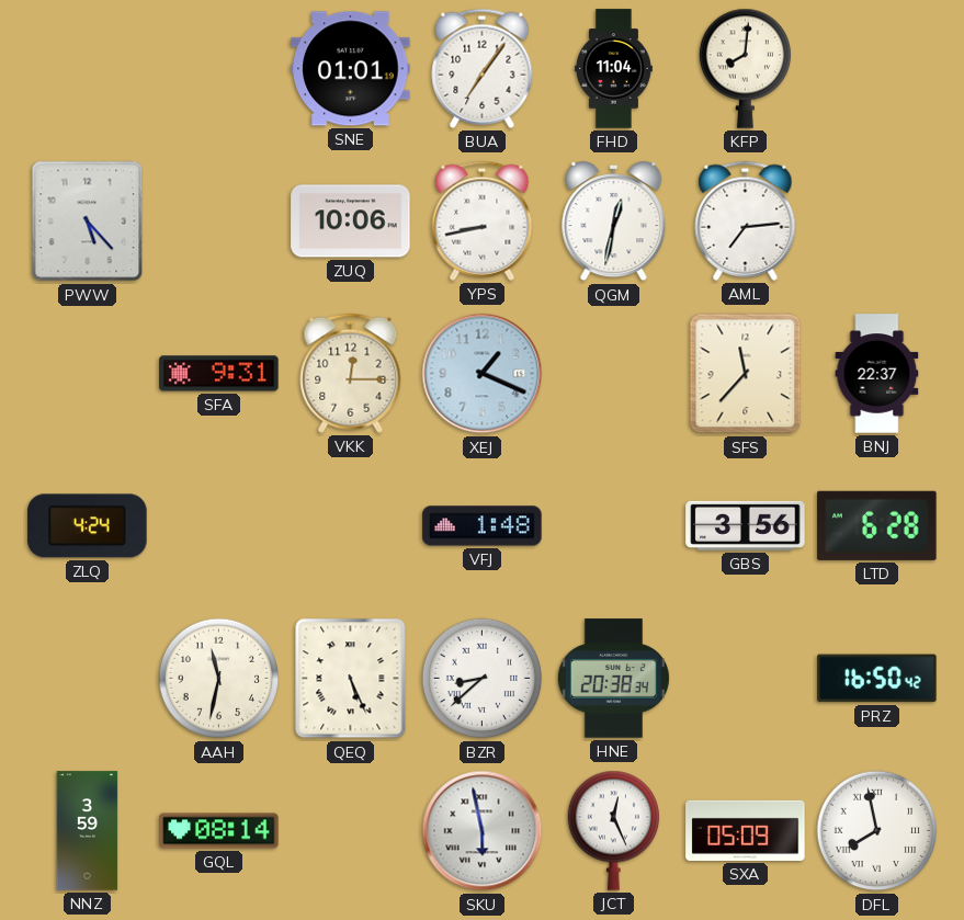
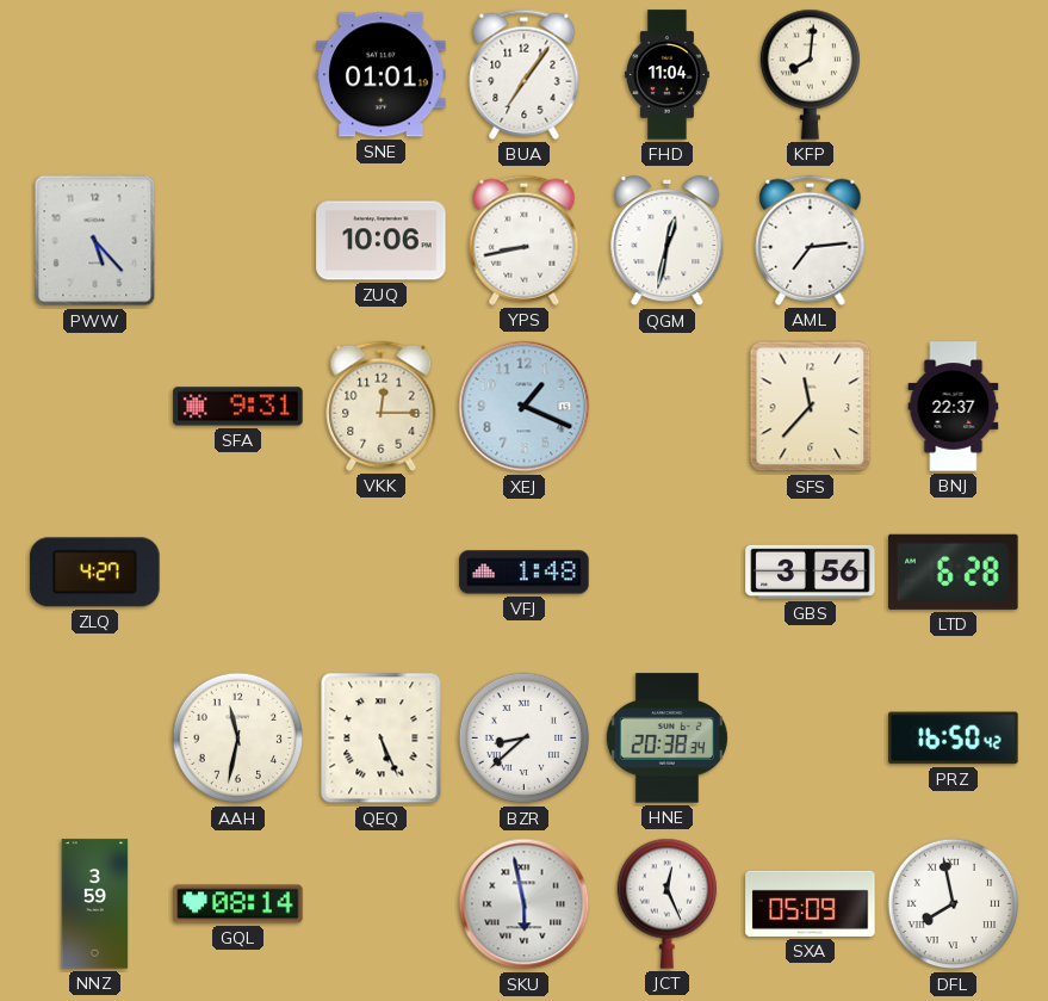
ZLQ: 4:24 -> 4:27 (95, 573)
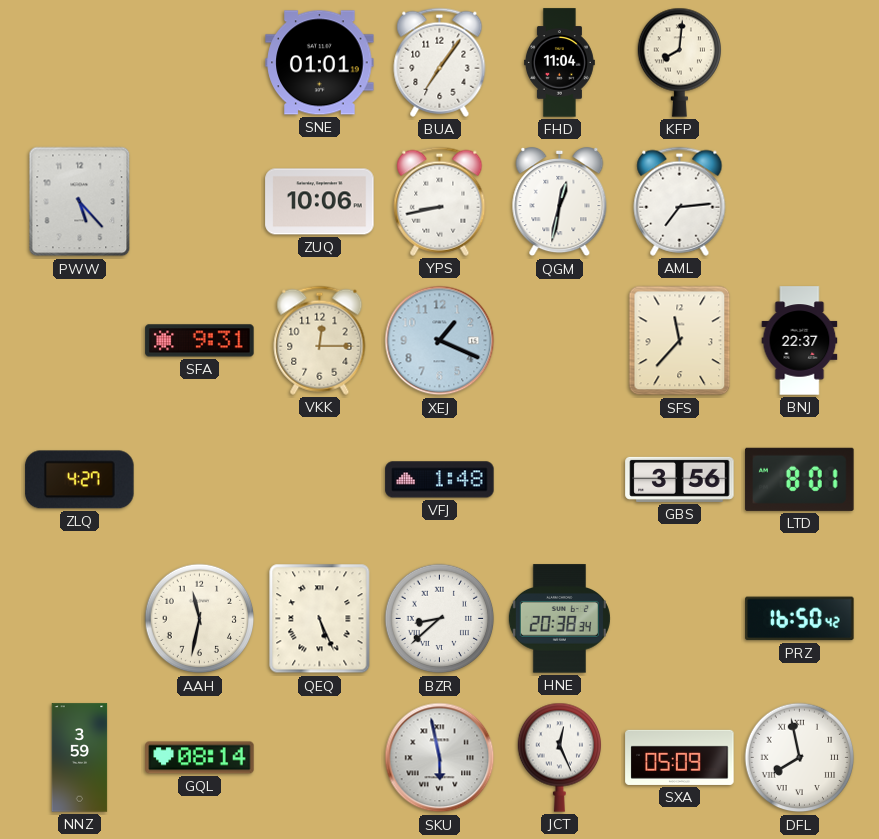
LTD: 6:28 -> 8:01 (800, 479)
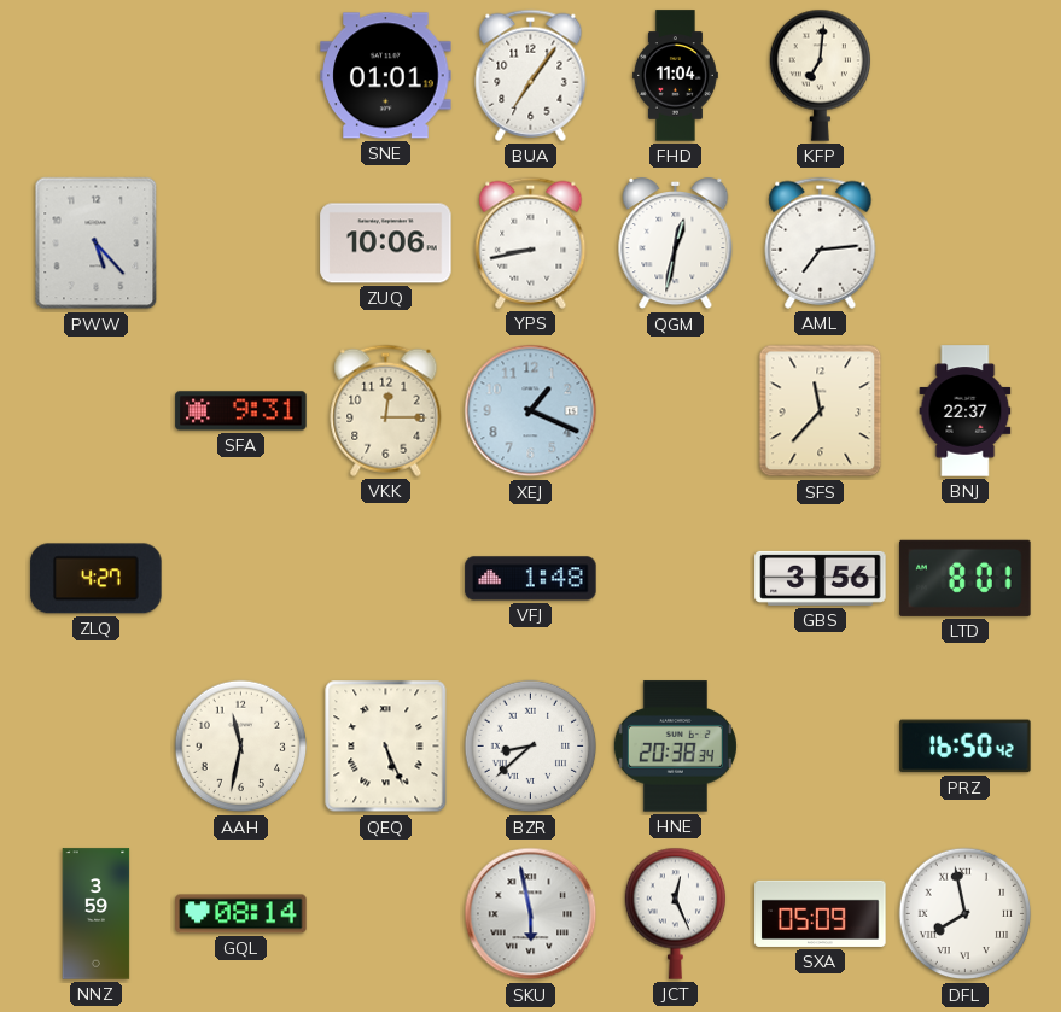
KFP: 8:01 -> 7:01 (820, 75)
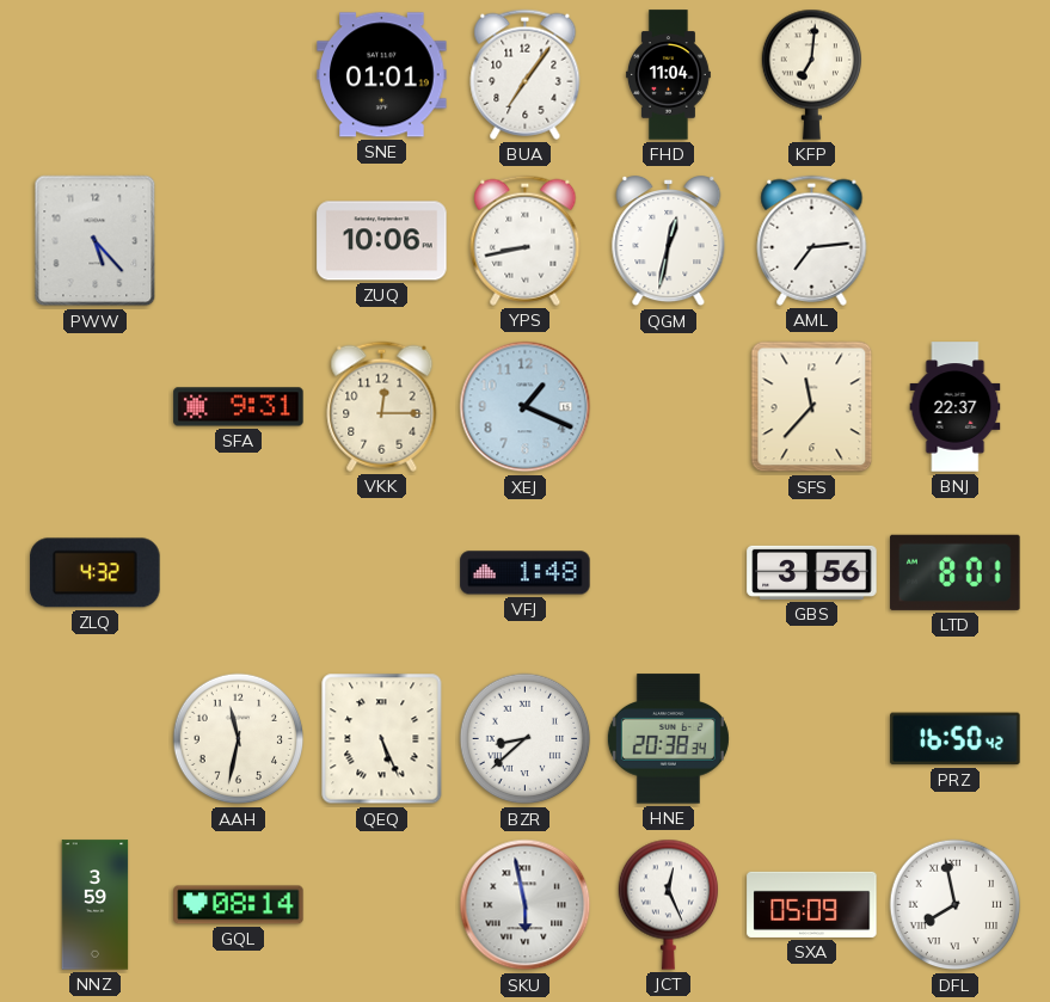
ZLQ: 4:27 -> 4:32 (96, 573)
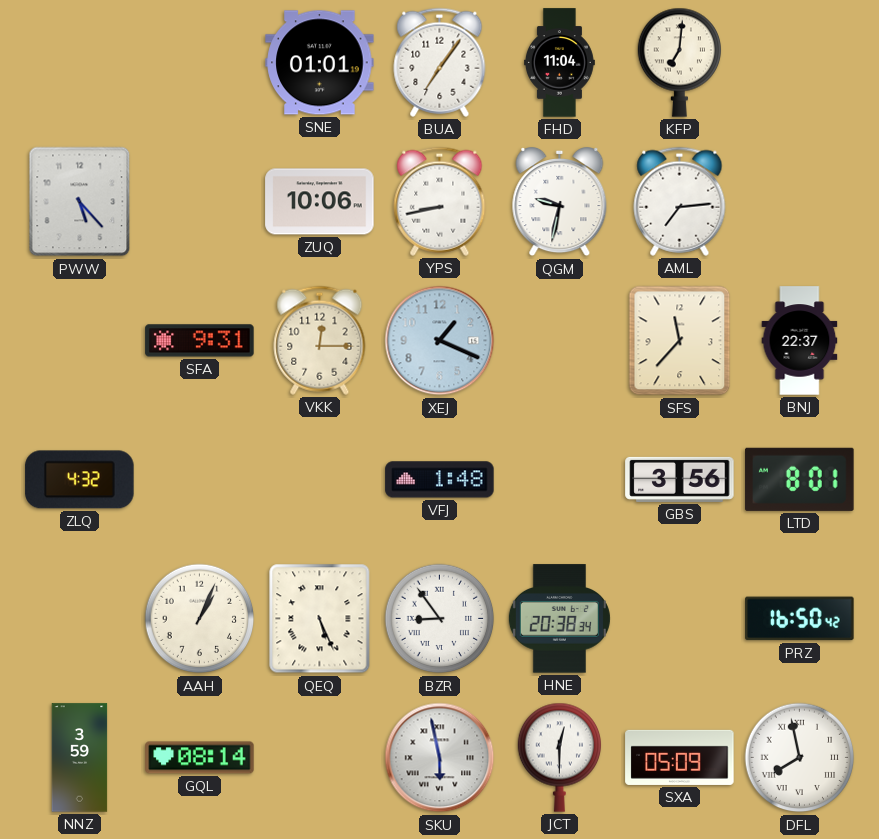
QGM: 12:32 -> 9:32 (560, 203)
AAH: 11:32 -> 1:04 (200, 619)
BZR: 8:38 -> 8:54 (440, 619)
JCT: 12:26 -> 12:30 (559, 757)
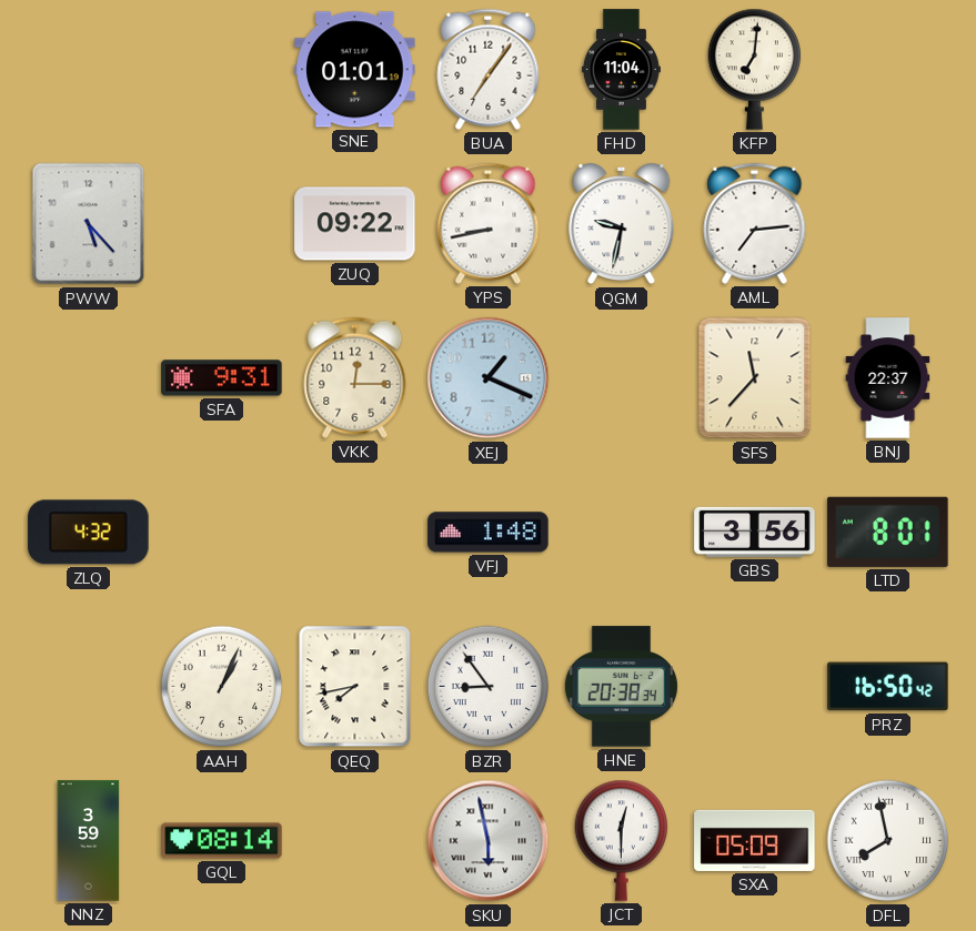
ZUQ: 10:06 -> 09:22 (355, 224)
QEQ: 5:26 -> 7:43 (355, 687)
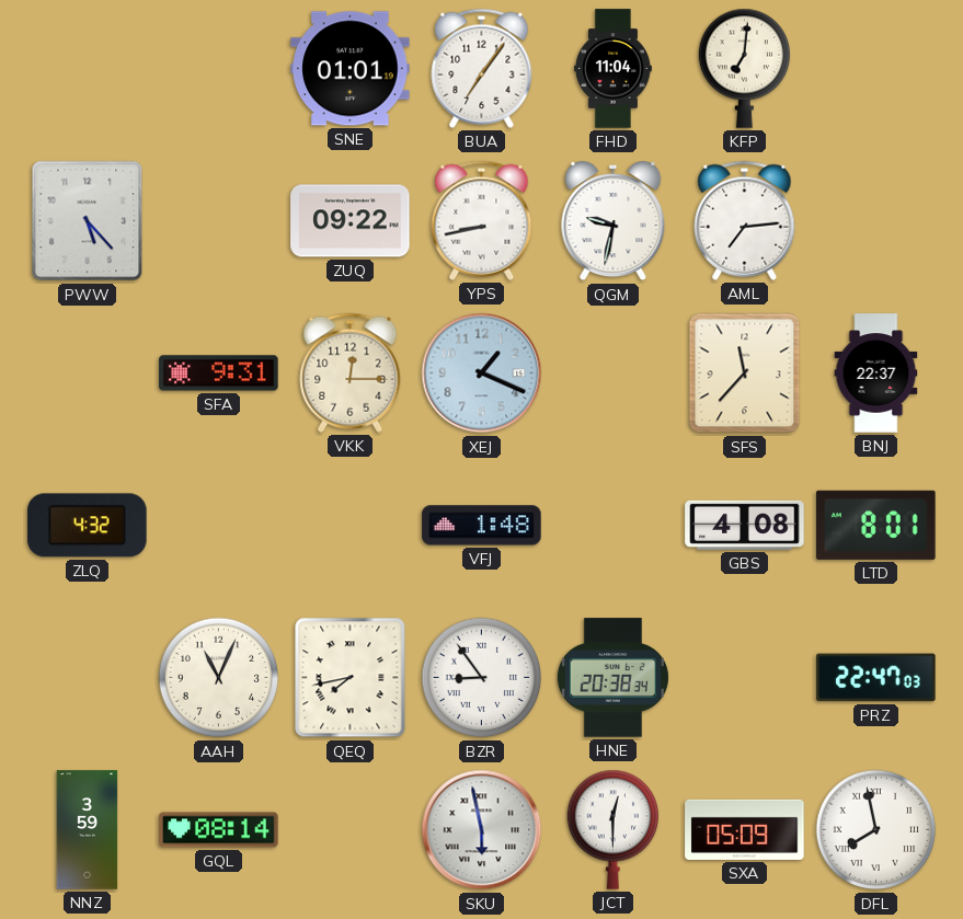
GBS: 3:56 -> 4:08 (745, 525)
AAH: 1:04 -> 11:04 (219, 678)
PRZ: 16:50 -> 22:47 (876, 678)
